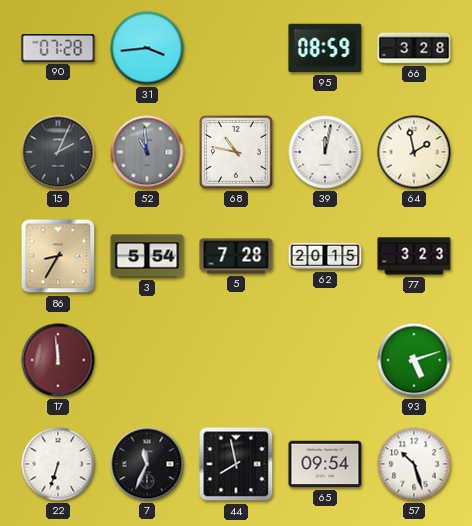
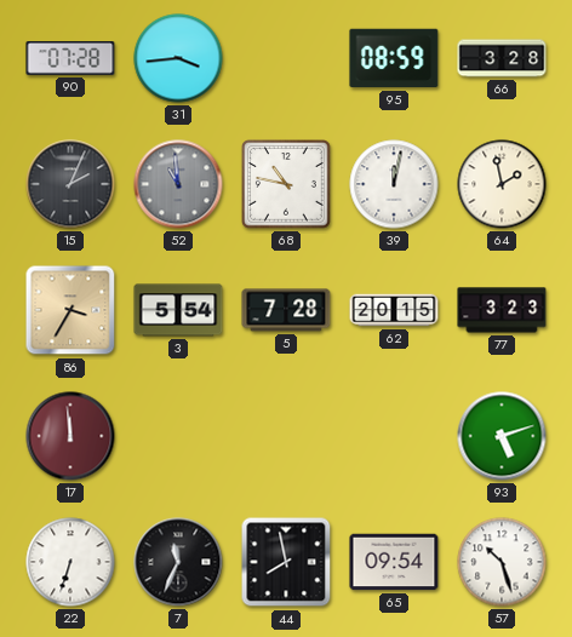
86: 8:35 -> 3:35 (70, 310)
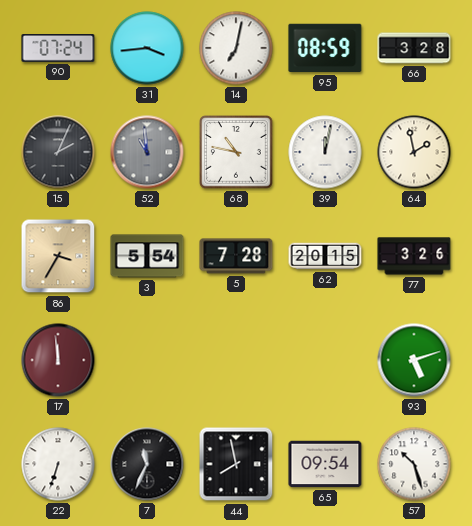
90: 07:28 -> 07:24 (58, 49)
14: none -> 7:02 (236, 48)
77: 3:23 -> 3:26 (414, 256)
